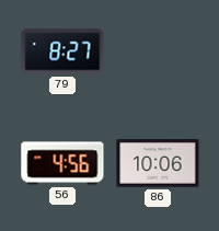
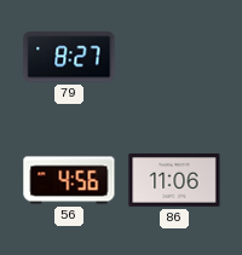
86: 10:06 -> 11:06 (174, 181)
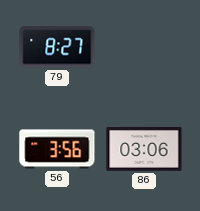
56: 4:56 -> 3:56 (57, 149)
86: 11:06 -> 03:06 (144, 150)
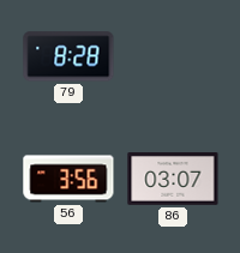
79: 8:27 -> 8:28 (68, 56)
86: 03:06 -> 03:07 (173, 180)
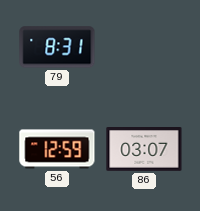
79: 8:28 -> 8:31 (57, 47)
56: 3:56 -> 12:59 (57, 149)
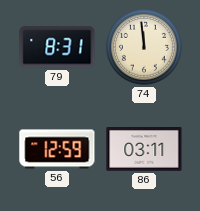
74: none -> 11:59 (144, 47)
86: 03:07 -> 03:11 (144, 150)
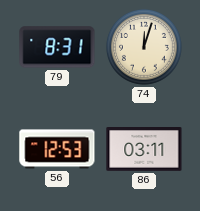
74: 11:59 -> 12:03 (144, 47)
56: 12:59 -> 12:53 (57, 149)
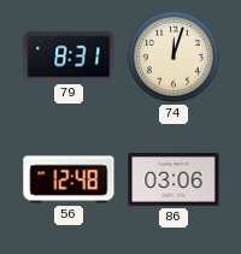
56: 12:53 -> 12:48 (69, 179)
86: 03:11 -> 03:06 (174, 181)
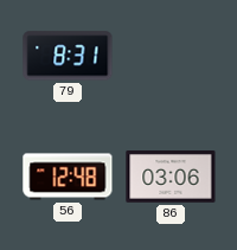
74: 12:03 -> none (174, 57)
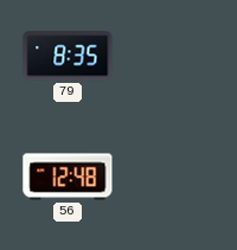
79: 8:31 -> 8:35 (68, 56)
86: 03:06 -> none (171, 178)
